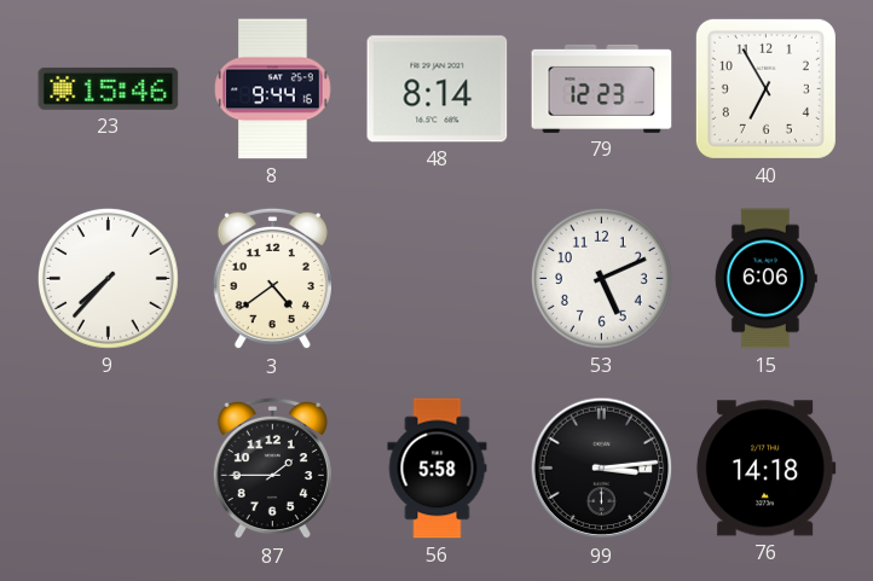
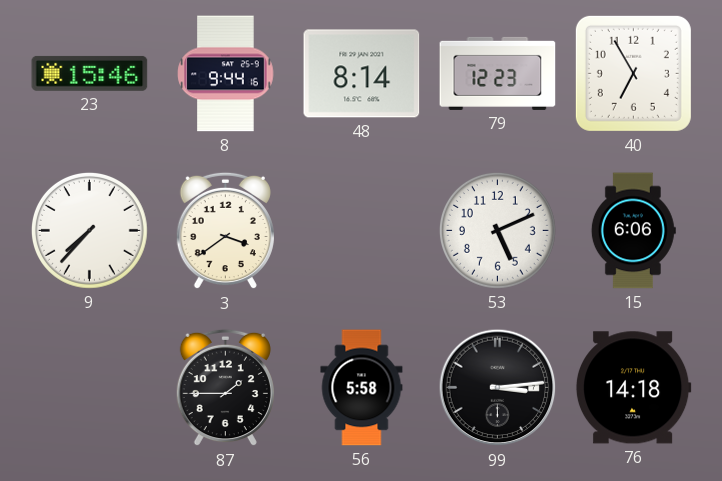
3: 4:39 -> 3:39 (225, 231)
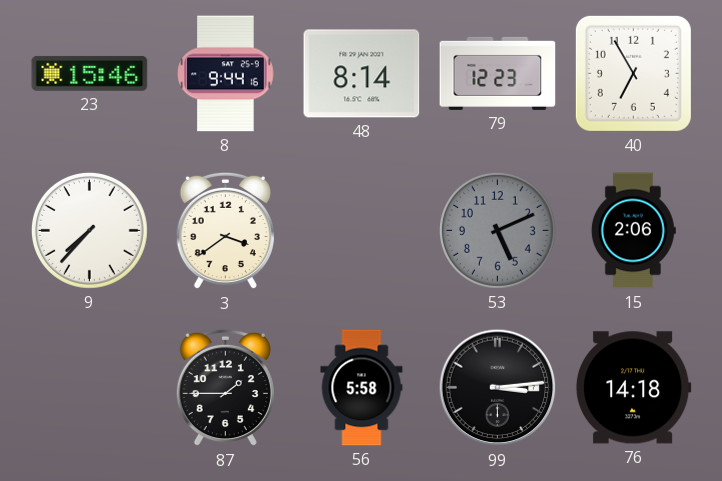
53 dial: white -> grey (497, 230)
15: 6:06 -> 2:06 (633, 231)
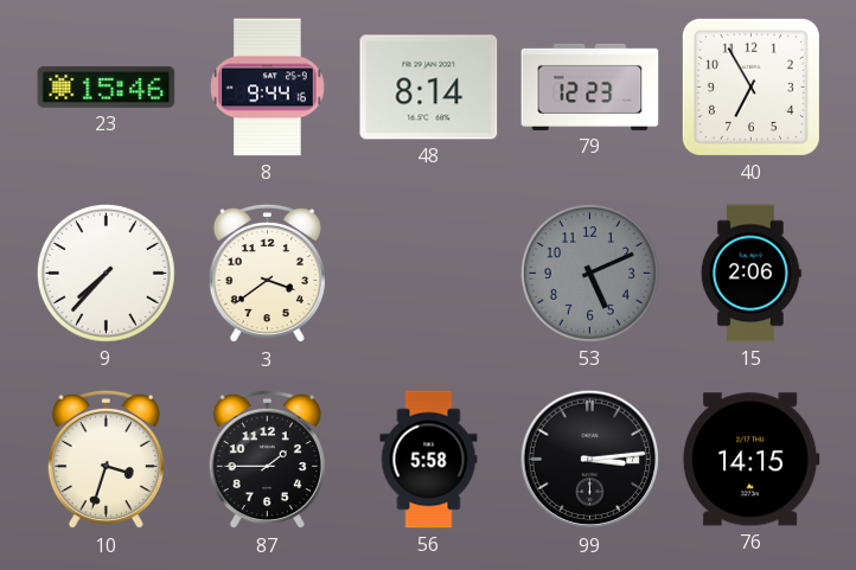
10: none -> 3:33 (106, 460)
76: 14:18 -> 14:15 (750, 460)
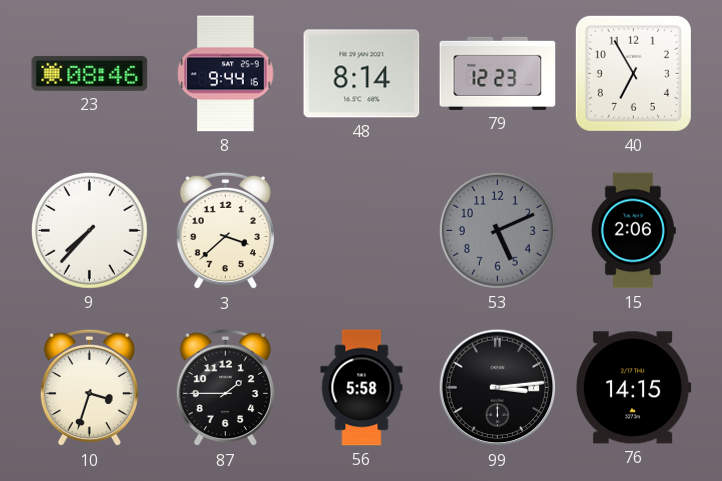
23: 15:46 -> 08:46 (90, 73)
3: 3:39 -> 3:38 (225, 231)
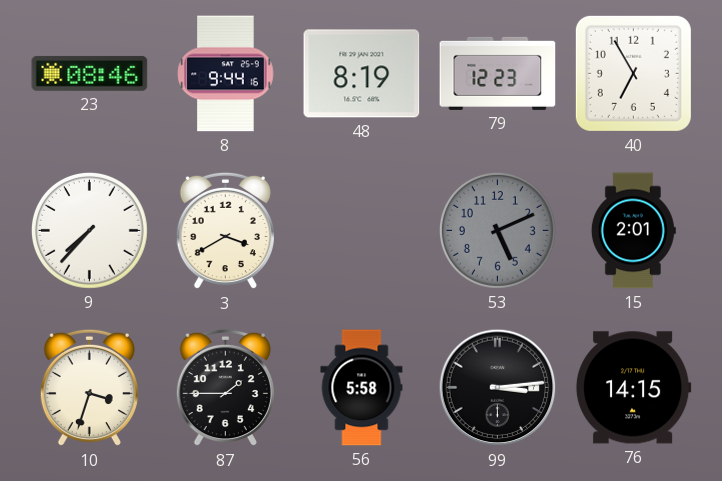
48: 8:14 -> 8:19 (362, 74)
3: 3:38 -> 3:40 (225, 231)
15: 2:06 -> 2:01 (633, 231)
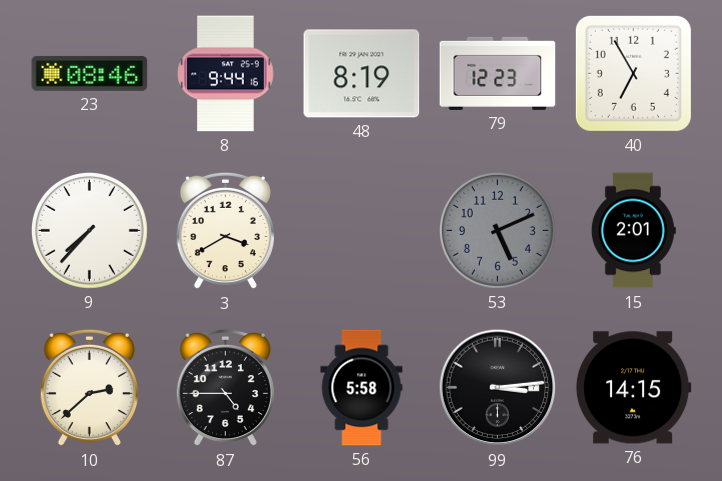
10: 3:33 -> 2:38 (89, 388)
87: 1:45 -> 4:45 (225, 388)
